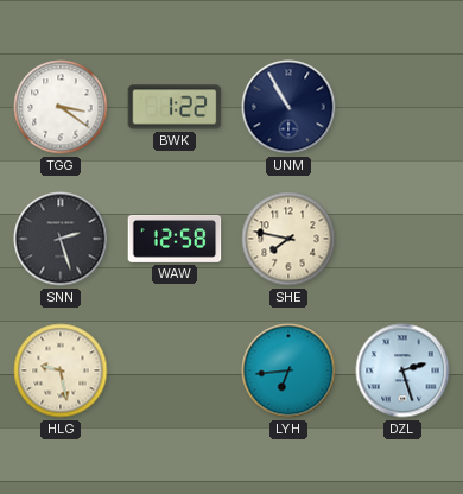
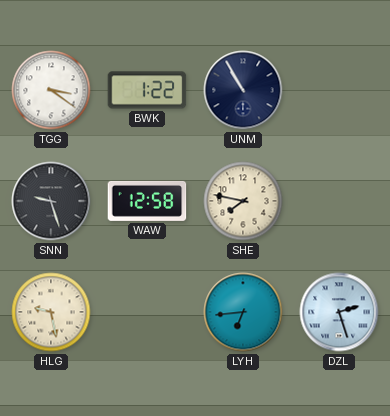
SNN: 2:27 -> 9:27 (51, 201)
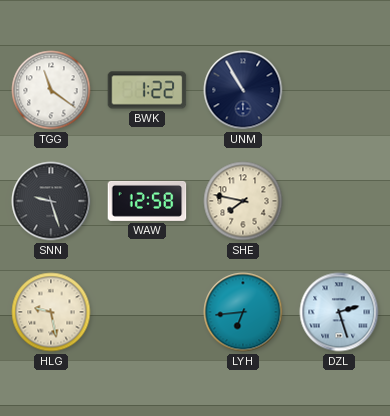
TGG: 3:21 -> 11:21 (51, 90)
